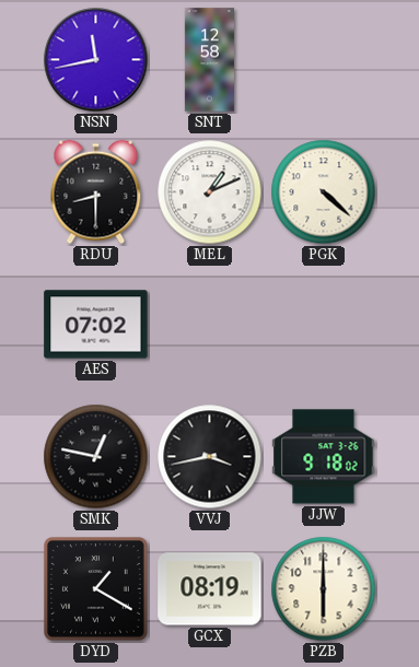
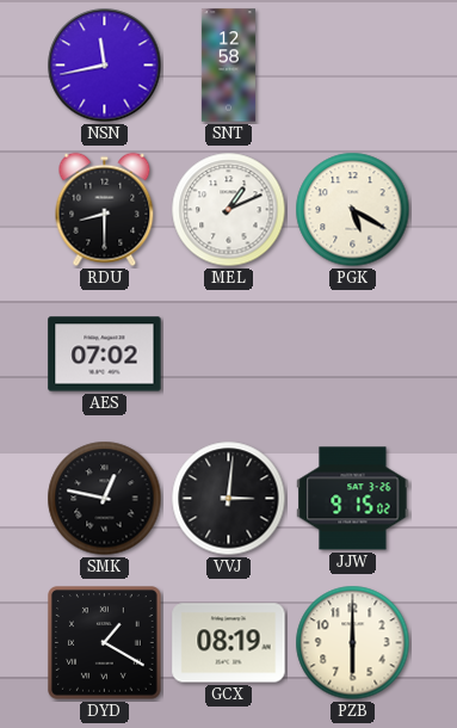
PGK: 4:22 -> 5:20 (353, 210)
VVJ: 3:43 -> 3:01 (229, 499)
JJW: 9:18 -> 9:15 (353, 499)
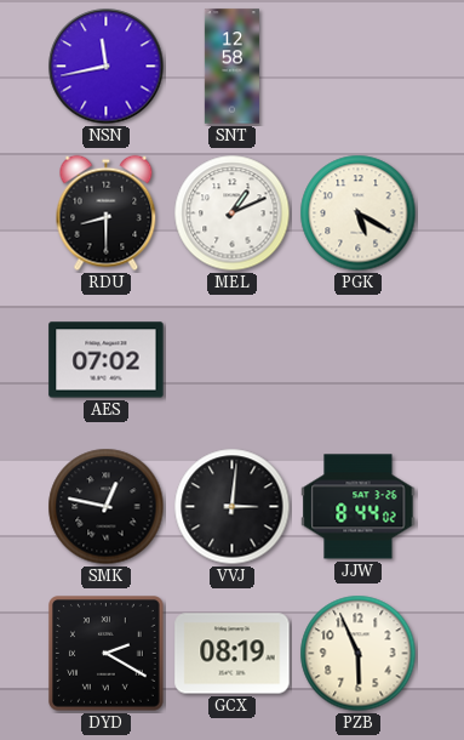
JJW: 9:15 -> 8:44 (359, 507)
DYD: 1:20 -> 2:20 (107, 654)
PZB: 6:00 -> 5:56 (359, 654)
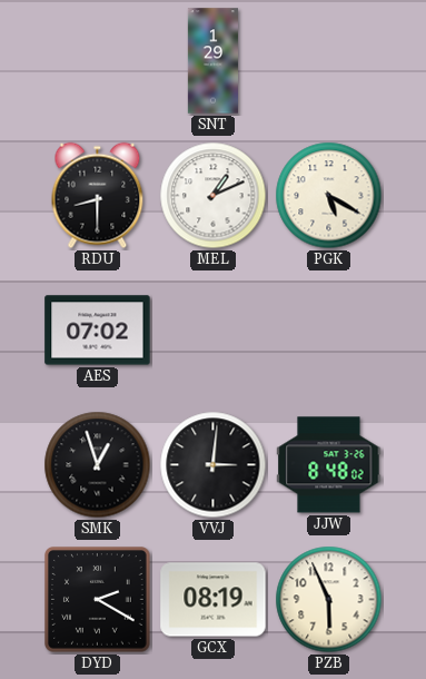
NSN: 11:43 -> none (107, 67)
SNT: 12:58 -> 1:29 (212, 61)
SMK: 12:47 -> 12:57 (98, 465)
JJW: 8:44 -> 8:48 (329, 465)
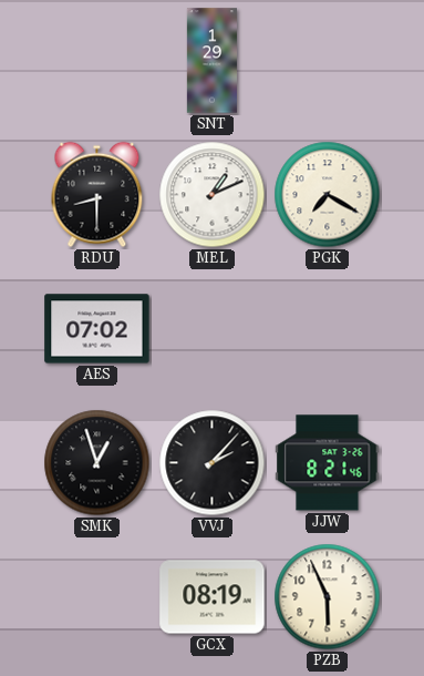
PGK: 5:20 -> 7:20 (328, 195)
VVJ: 3:01 -> 2:07 (213, 463)
JJW: 8:48 -> 8:21 (328, 463)
DYD: 2:20 -> none (98, 600)
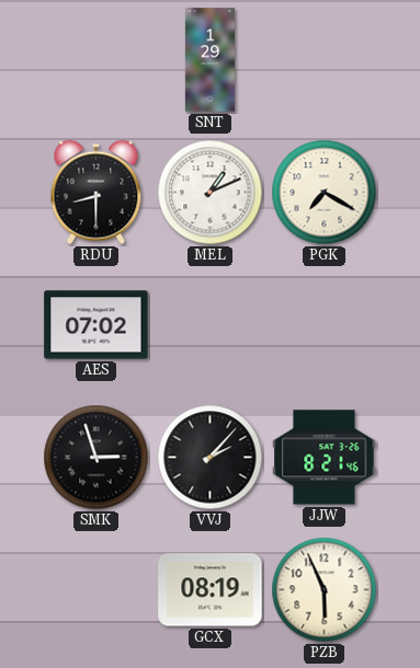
SMK: 12:57 -> 2:57 (97, 458)
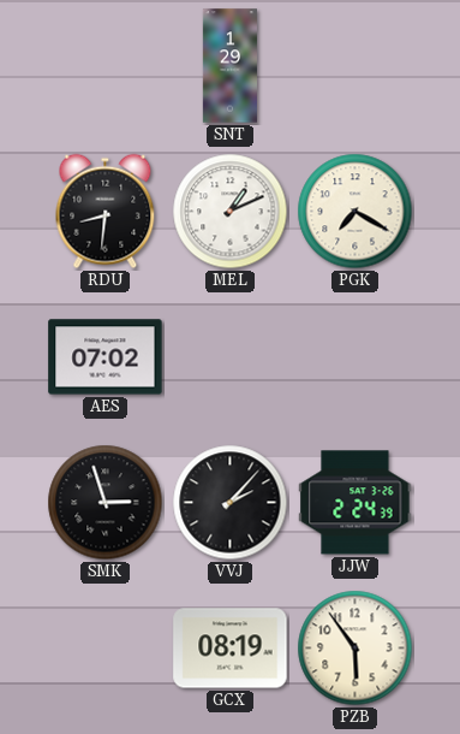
RDU: 8:30 -> 8:31 (106, 212)
JJW: 8:21 -> 2:24 (356, 503)
PZB: 5:56 -> 5:54 (356, 649)
